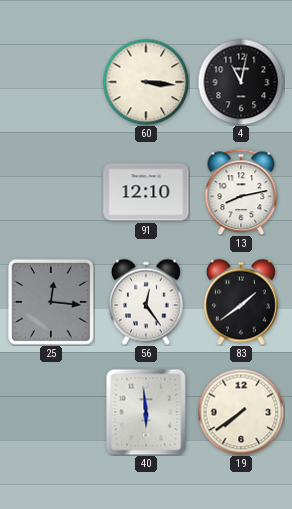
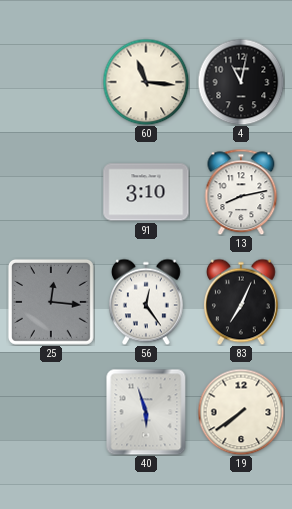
60: 3:16 -> 11:16 (146, 82)
91: 12:10 -> 3:10 (146, 192)
83: 1:39 -> 7:04 (241, 302)
40: 5:59 -> 5:57 (146, 412)
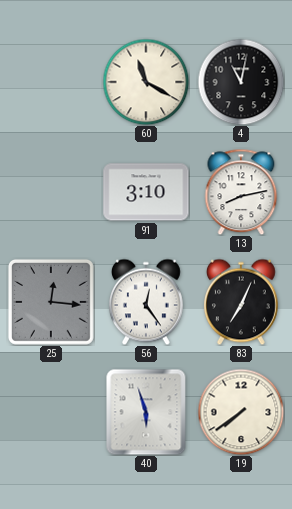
60: 11:16 -> 11:20 (146, 82)
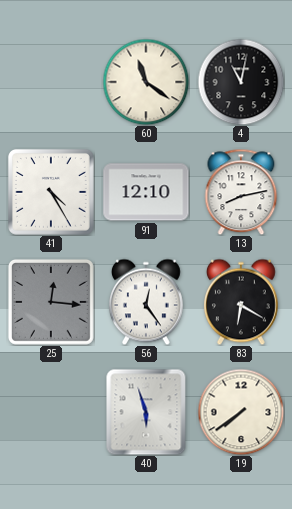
60: 11:20 -> 11:21 (146, 82)
41: none -> 4:25 (51, 192)
91: 3:10 -> 12:10 (146, 192)
83: 7:04 -> 6:20 (241, 302)
